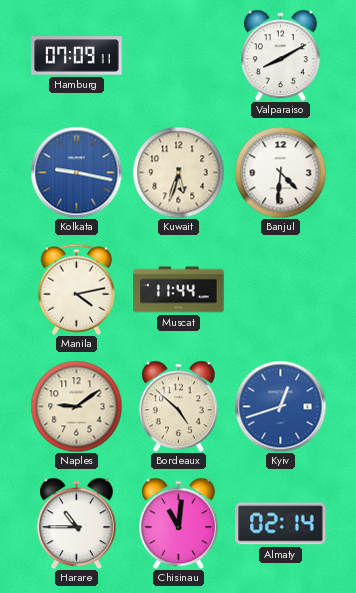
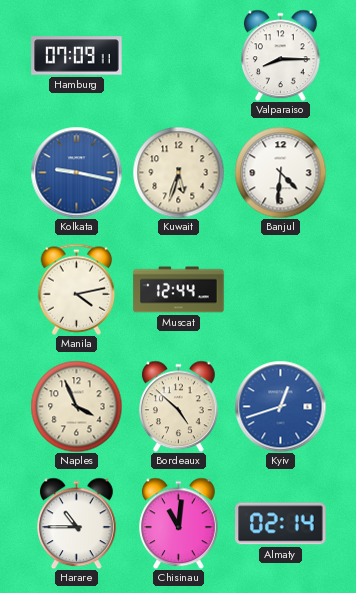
Valparaiso: 8:10 -> 8:15 (281, 55)
Muscat: 11:44 -> 12:44 (179, 290)
Naples: 9:09 -> 3:56 (76, 406)
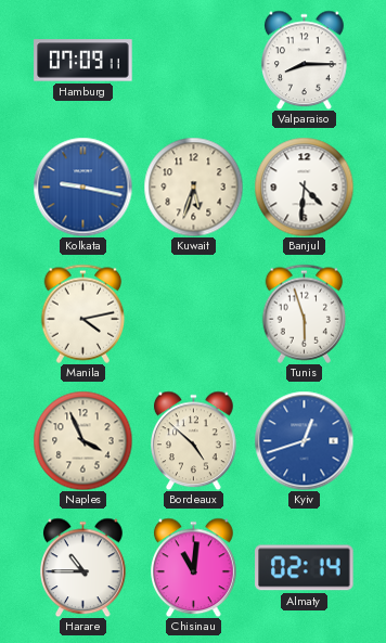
Muscat: 12:44 -> none (179, 290)
Tunis: none -> 5:57 (305, 313)
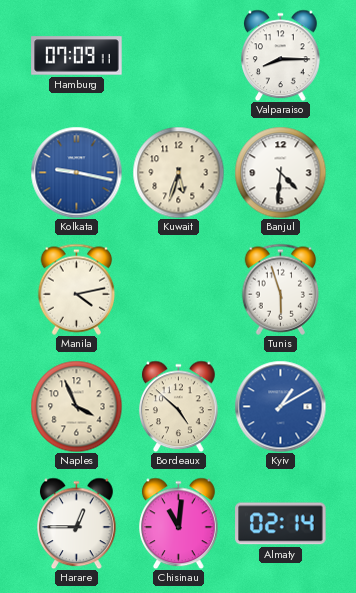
Kyiv: 12:42 -> 1:10 (280, 406)
Harare: 10:45 -> 12:45 (77, 523)
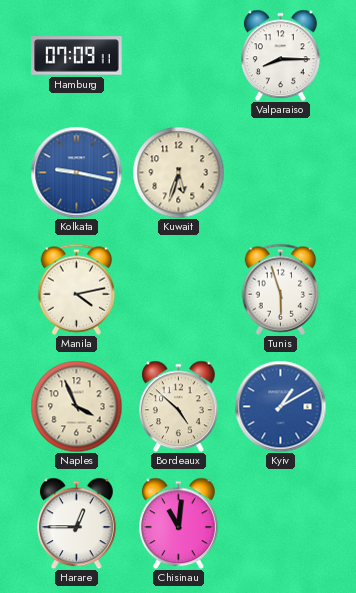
Banjul: 4:31 -> none (280, 172)
Almaty: 02:14 -> none (281, 524)
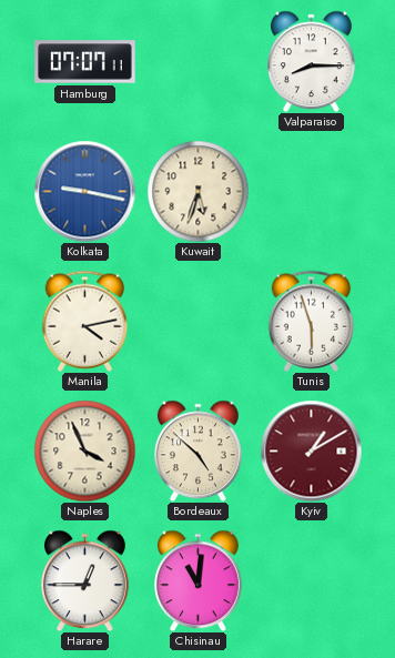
Hamburg: 07:09 -> 07:07 (85, 62)
Kyiv dial: blue -> burgundy (311, 451)
